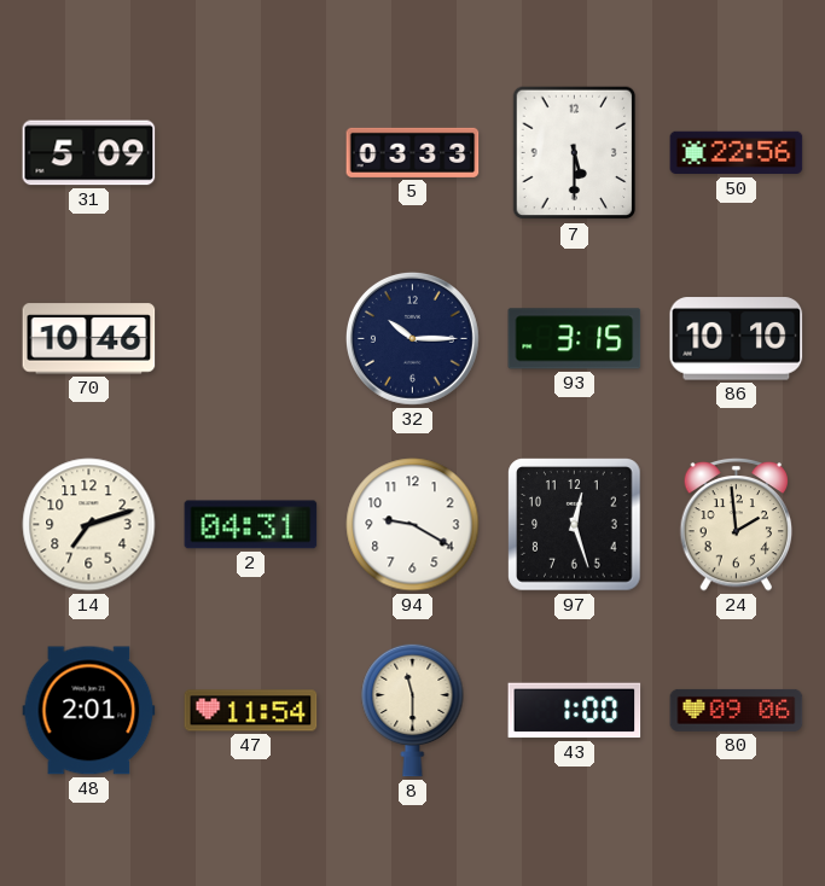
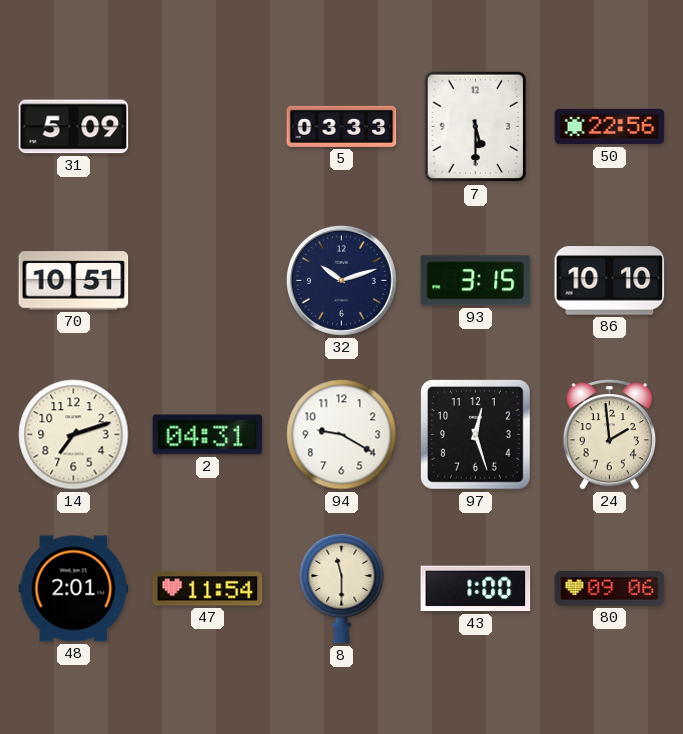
70: 10:46 -> 10:51 (74, 281)
32: 10:15 -> 10:12 (341, 280)
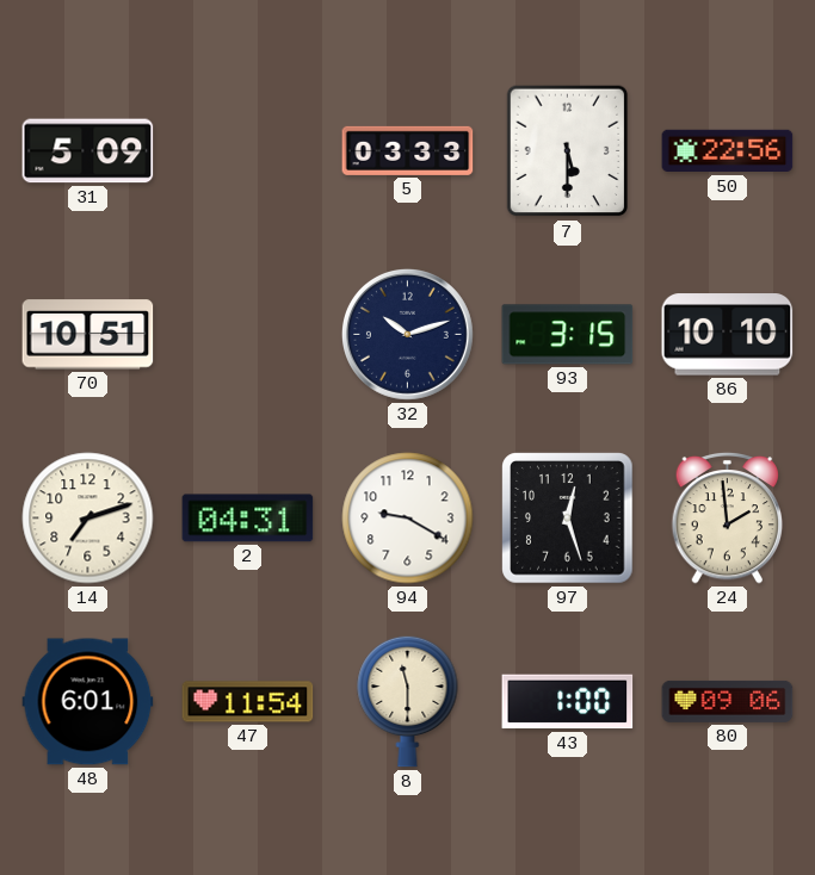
48: 2:01 -> 6:01 (88, 702)
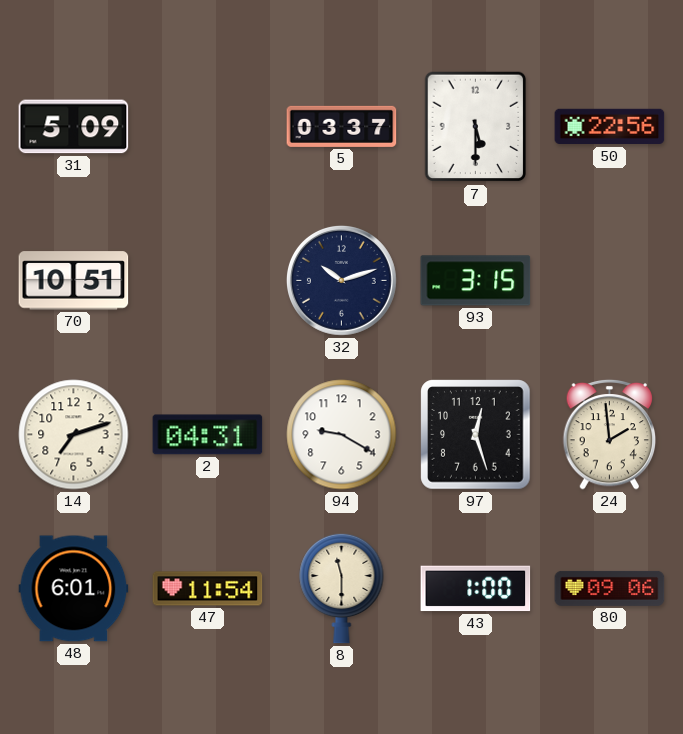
5: 03:33 -> 03:37 (342, 126)
86: 10:10 -> none (728, 335)
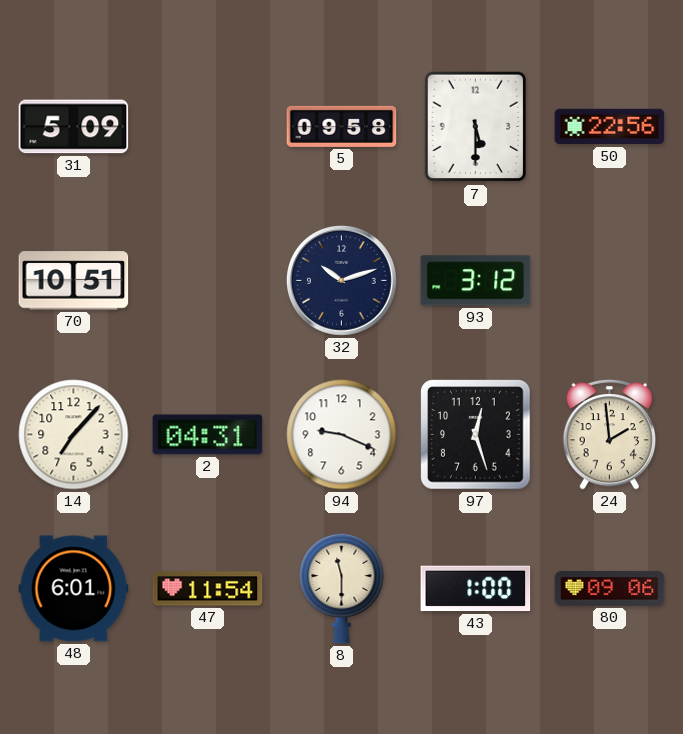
5: 03:37 -> 09:58 (342, 126)
93: 3:15 -> 3:12 (476, 281)
14: 7:12 -> 7:07 (74, 435)
94: 9:20 -> 9:19 (342, 435)
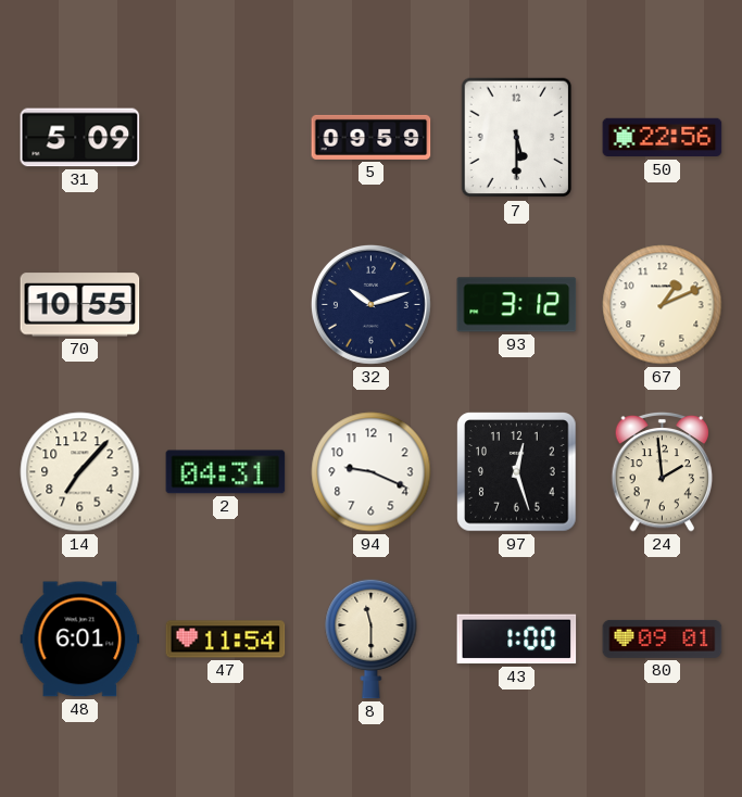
5: 09:58 -> 09:59 (372, 137)
70: 10:51 -> 10:55 (80, 305)
67: none -> 1:11 (663, 305)
80: 09:06 -> 09:01 (663, 638)
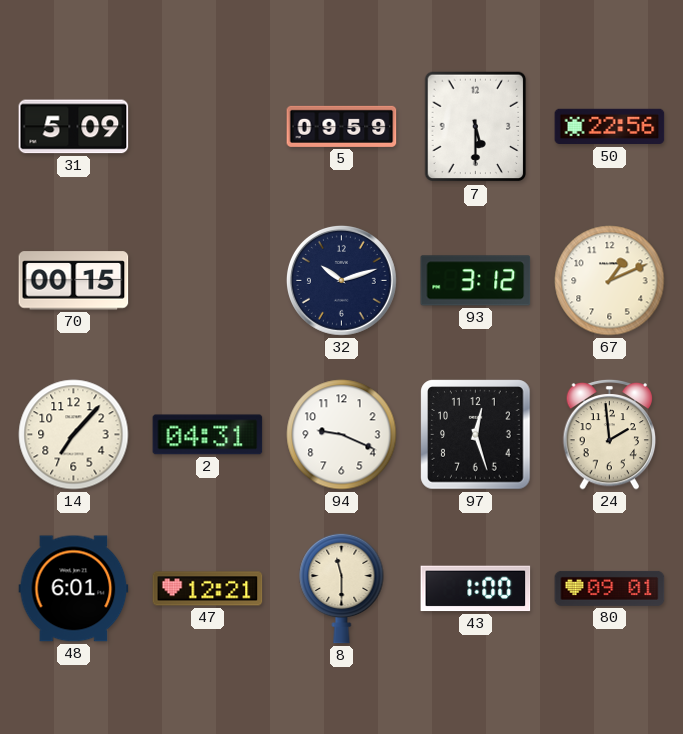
70: 10:55 -> 00:15 (74, 281)
47: 11:54 -> 12:21 (208, 589)
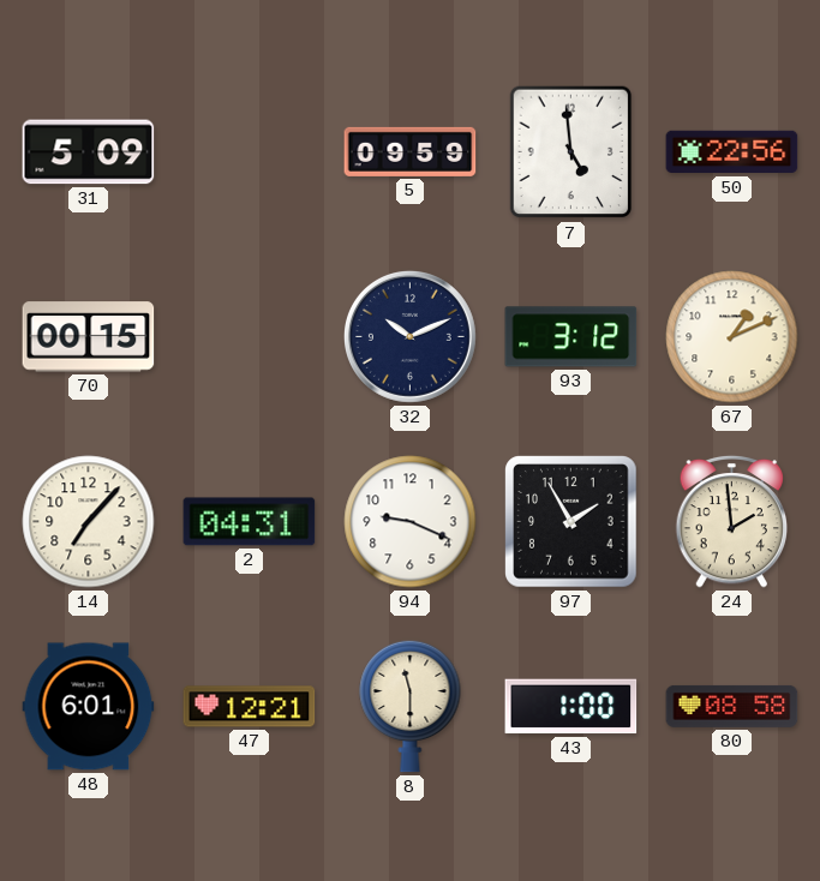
7: 5:30 -> 4:59 (571, 152)
32: 10:12 -> 10:11 (409, 336)
97: 12:27 -> 1:55 (571, 522)
80: 09:01 -> 08:58 (732, 706)
